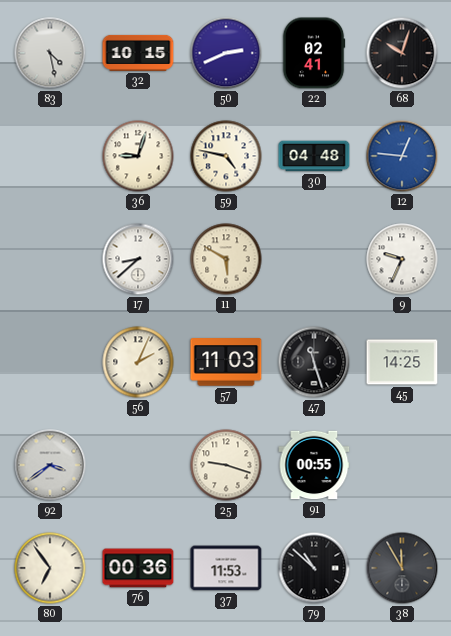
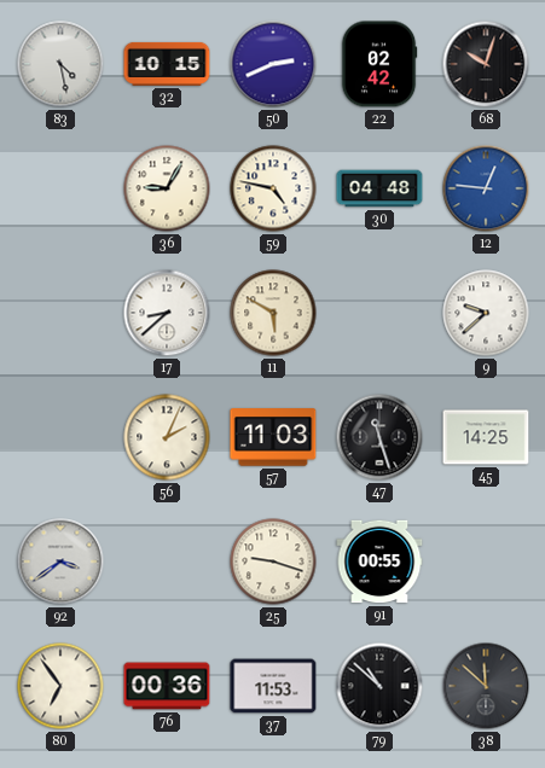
22: 02:41 -> 02:42 (379, 64)
36: 9:03 -> 9:05 (167, 188)
9: 9:34 -> 9:38 (486, 313)
38: 11:55 -> 11:52 (486, 686)
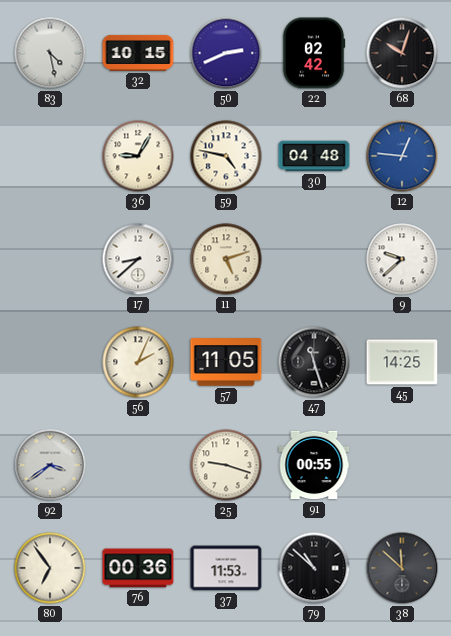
11: 5:50 -> 5:12 (226, 259)
57: 11:03 -> 11:05 (226, 362)
